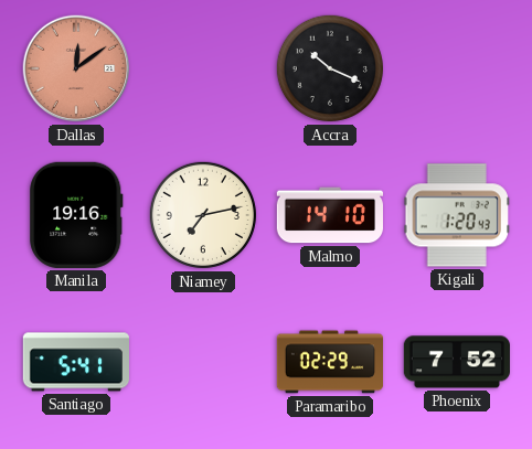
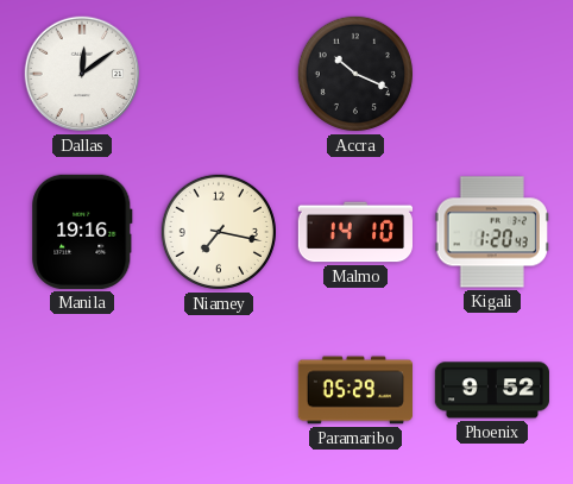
Dallas dial: salmon -> white (82, 74)
Niamey: 7:13 -> 7:17 (219, 232)
Santiago: 5:41 -> none (75, 362)
Paramaribo: 02:29 -> 05:29 (354, 390)
Phoenix: 7:52 -> 9:52 (492, 390)
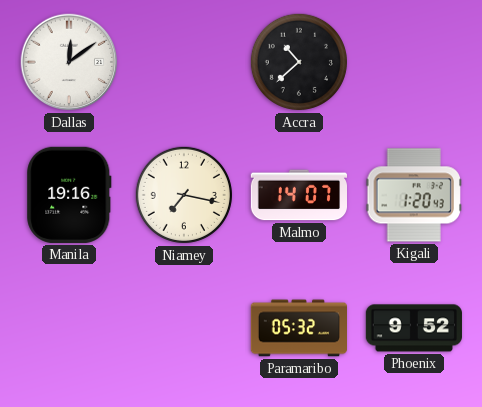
Accra: 10:19 -> 10:38 (299, 62)
Malmo: 14:10 -> 14:07 (298, 195)
Paramaribo: 05:29 -> 05:32 (298, 328)
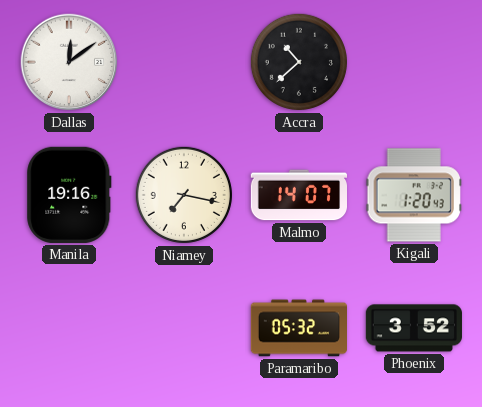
Phoenix: 9:52 -> 3:52 (414, 328)
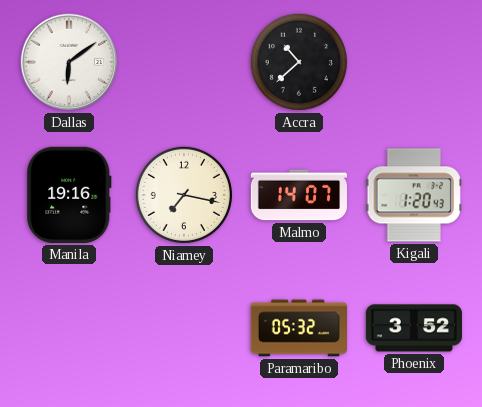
Dallas: 12:09 -> 6:09 (69, 62)
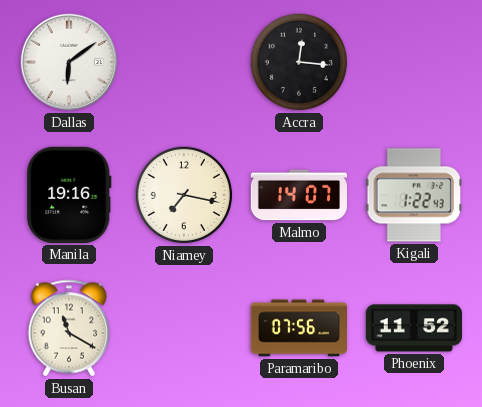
Accra: 10:38 -> 12:16 (299, 62)
Kigali: 1:20 -> 1:22 (414, 195)
Busan: none -> 11:20 (69, 328)
Paramaribo: 05:32 -> 07:56 (298, 328)
Phoenix: 3:52 -> 11:52 (414, 328)
